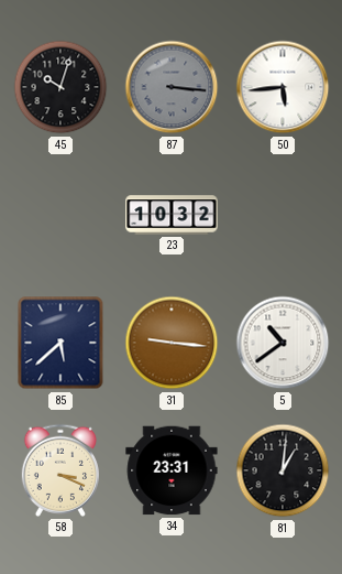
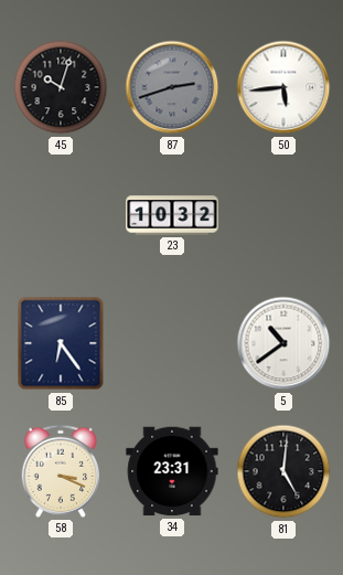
87: 3:16 -> 2:42 (172, 87)
85: 5:38 -> 6:24 (61, 343)
31: 9:16 -> none (172, 343)
81: 1:01 -> 5:01 (283, 471)
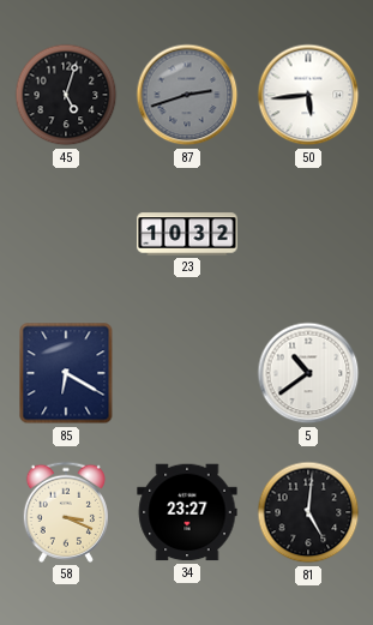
45: 10:03 -> 5:03 (66, 95)
85: 6:24 -> 6:20 (66, 373)
34: 23:31 -> 23:27 (187, 512)
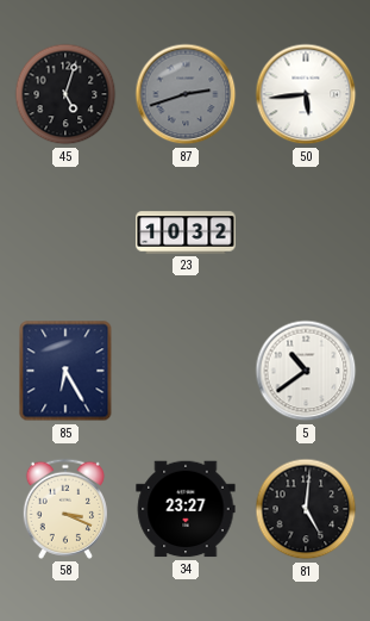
85: 6:20 -> 6:25 (65, 371)
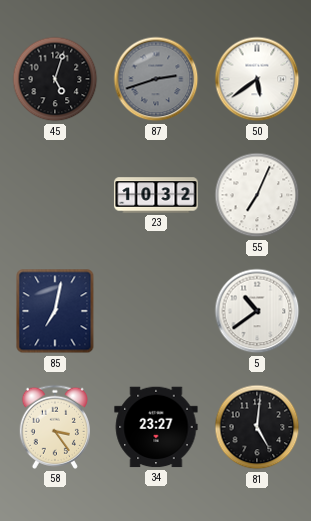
50: 5:44 -> 5:39 (257, 79)
55: none -> 7:04 (257, 195)
85: 6:25 -> 7:02 (55, 311)
58: 3:19 -> 3:24 (55, 427)
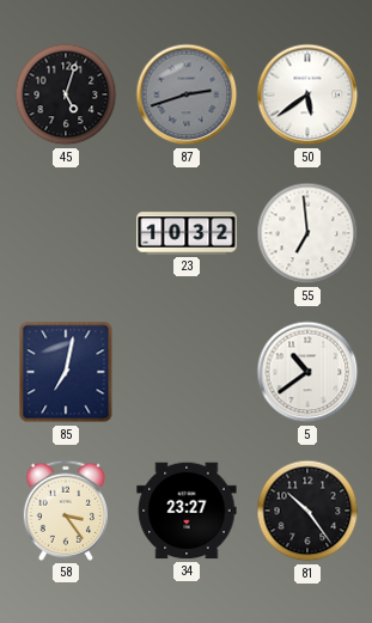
55: 7:04 -> 6:59 (307, 233)
81: 5:01 -> 10:24 (307, 511)
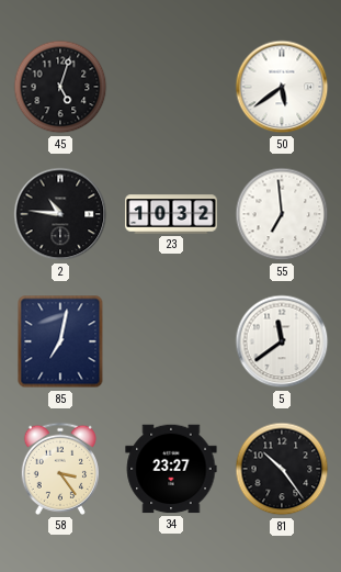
87: 2:42 -> none (187, 94)
2: none -> 10:46 (60, 214)
5: 10:39 -> 11:39 (282, 341)
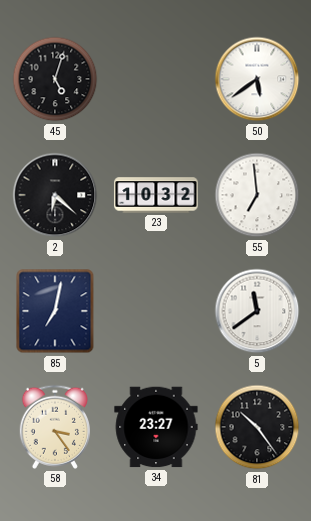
2: 10:46 -> 6:22 (55, 195)
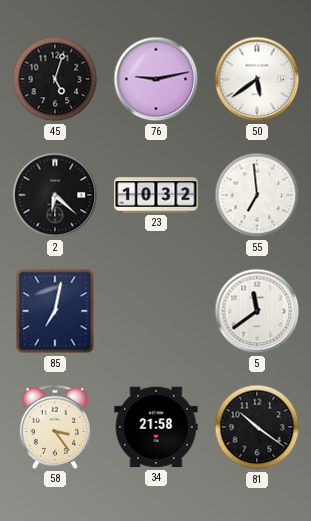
76: none -> 9:13 (156, 79)
34: 23:27 -> 21:58 (156, 427)
81: 10:24 -> 10:21 (257, 427)
